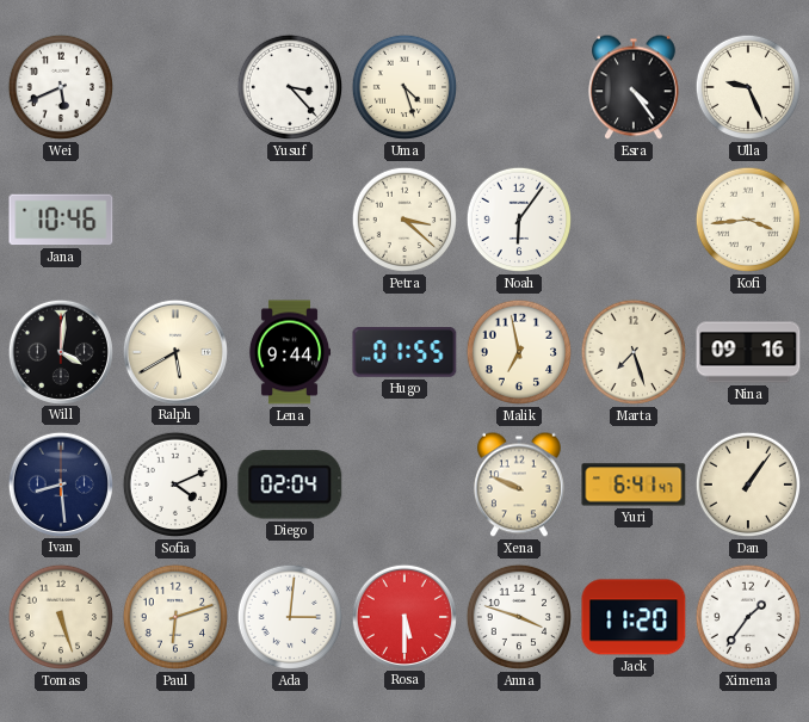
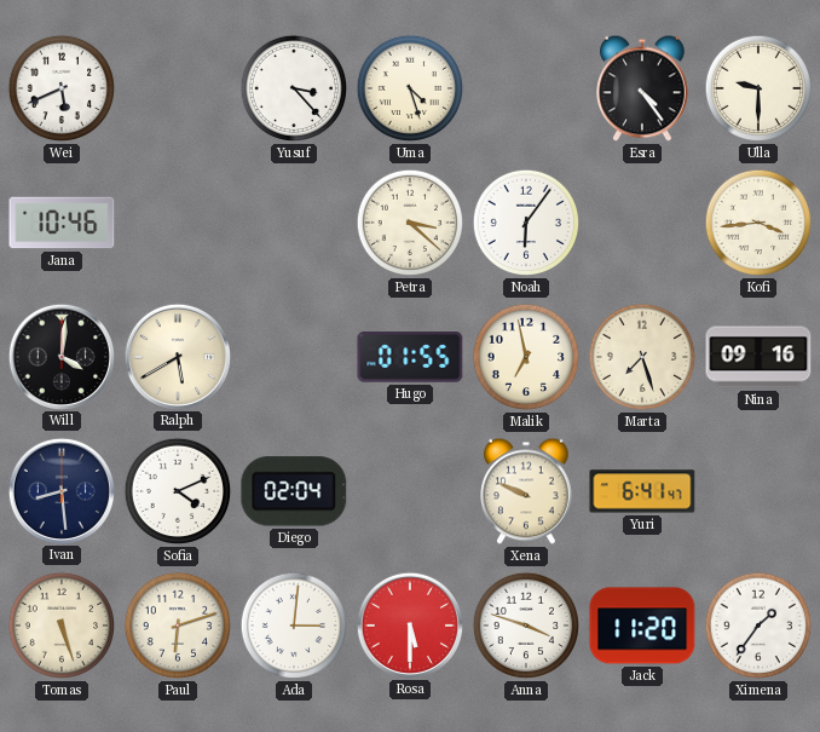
Ulla: 9:26 -> 9:30 (758, 88)
Lena: 9:44 -> none (290, 352)
Dan: 1:06 -> none (748, 485)
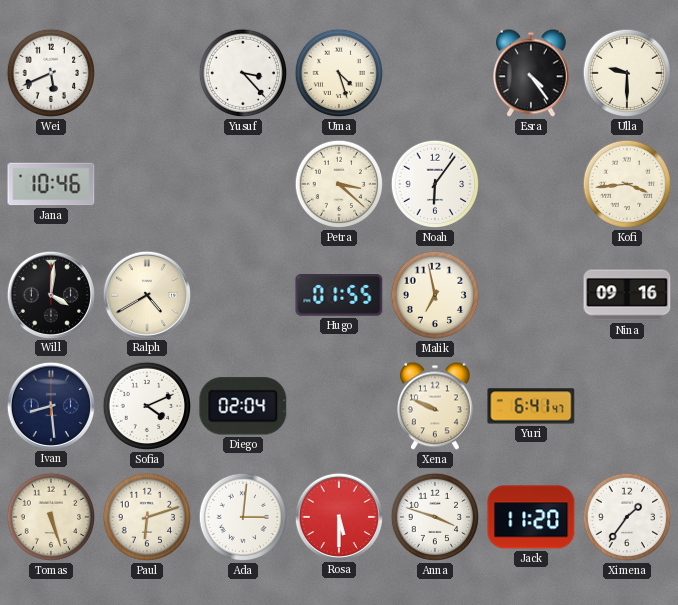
Ralph: 5:40 -> 4:40 (146, 294)
Marta: 7:27 -> none (642, 357)
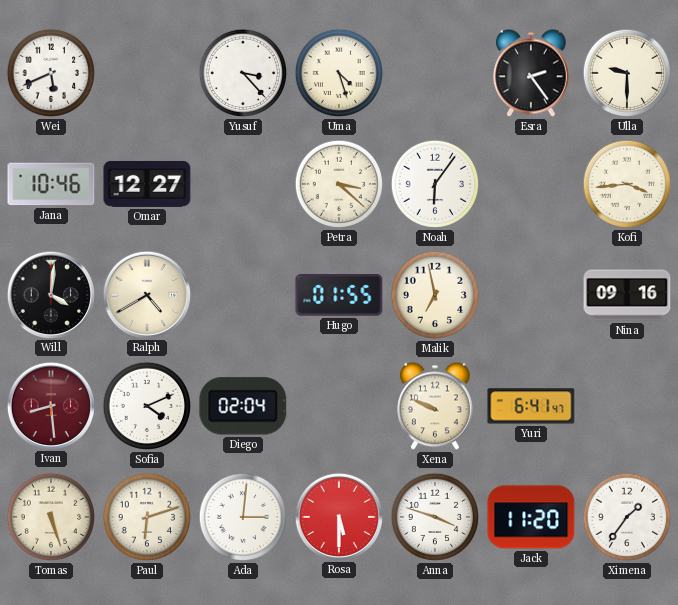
Esra: 4:24 -> 2:24 (532, 73)
Omar: none -> 12:27 (147, 184)
Ivan dial: navy -> burgundy (50, 405)
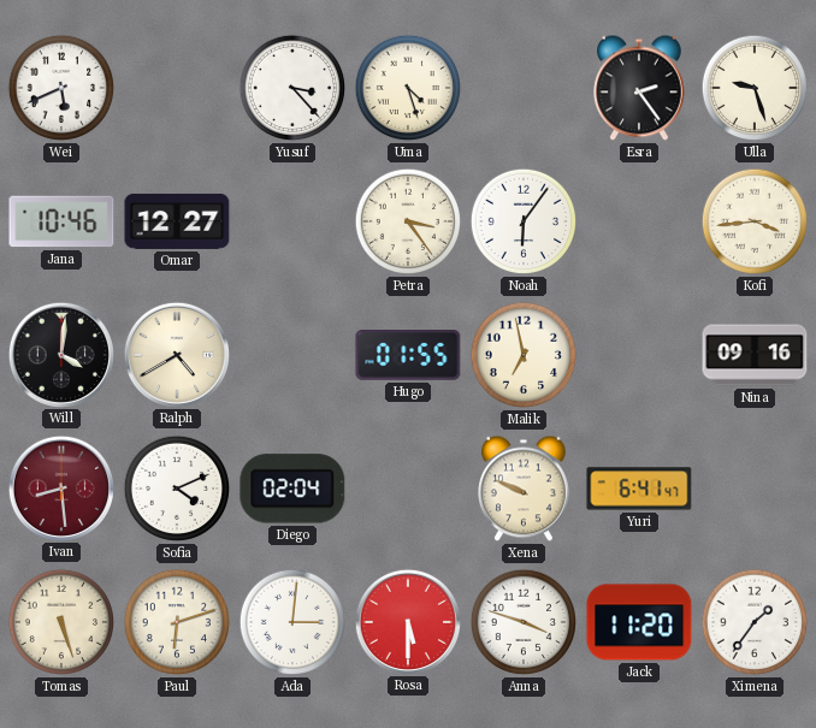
Ulla: 9:30 -> 9:27 (755, 88)
Petra: 3:22 -> 3:24 (408, 221)
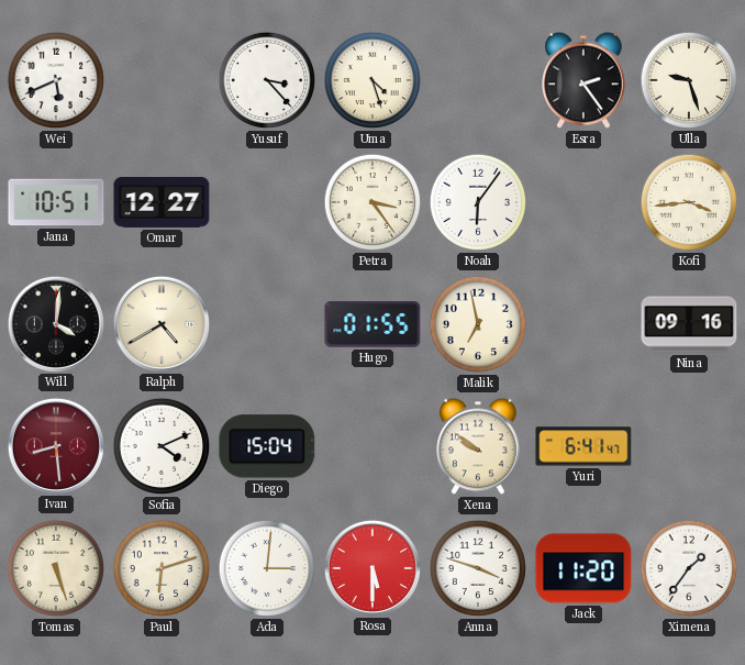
Jana: 10:46 -> 10:51 (56, 202)
Diego: 02:04 -> 15:04 (267, 446)
Xena: 9:49 -> 9:51 (479, 446)
